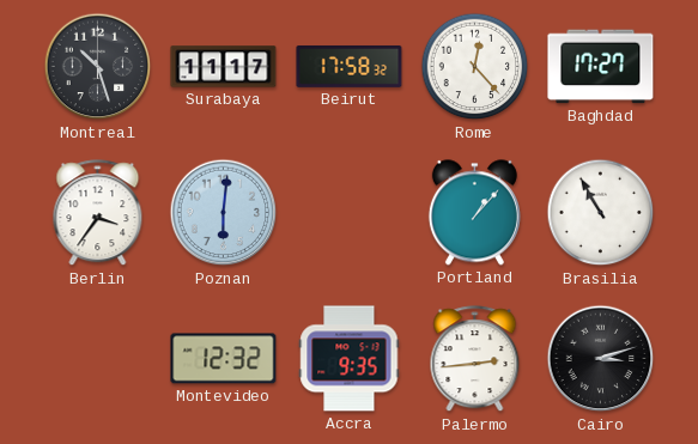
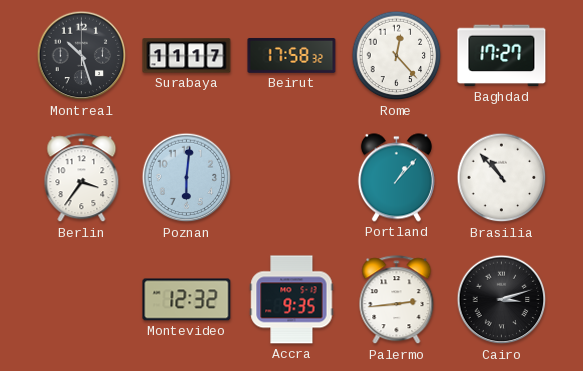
Brasilia: 10:55 -> 10:53 (502, 178)
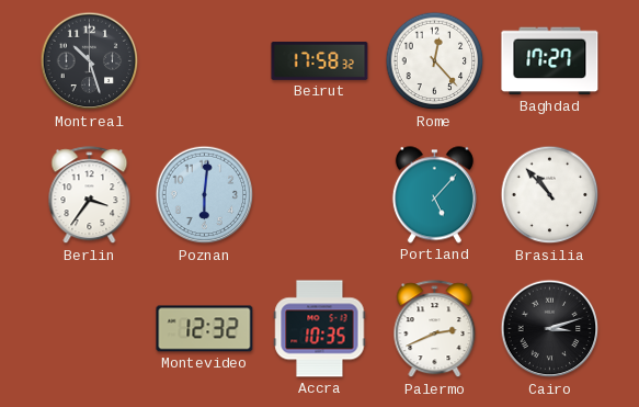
Surabaya: 11:17 -> none (187, 56)
Portland: 1:07 -> 5:07 (434, 195)
Accra: 9:35 -> 10:35 (320, 329)
Palermo: 2:44 -> 2:41 (435, 329)
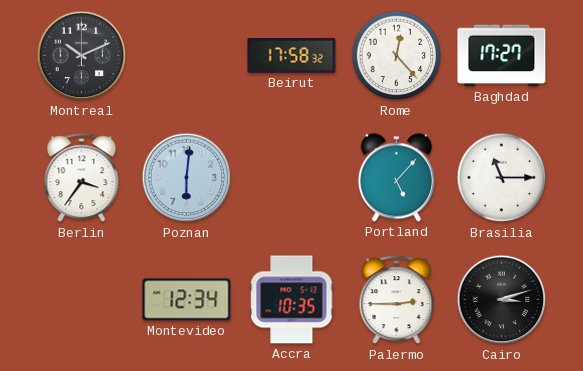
Montreal: 10:27 -> 10:11 (82, 56)
Brasilia: 10:53 -> 11:15 (502, 178)
Montevideo: 12:32 -> 12:34 (187, 300)
Palermo: 2:41 -> 2:45 (397, 300)
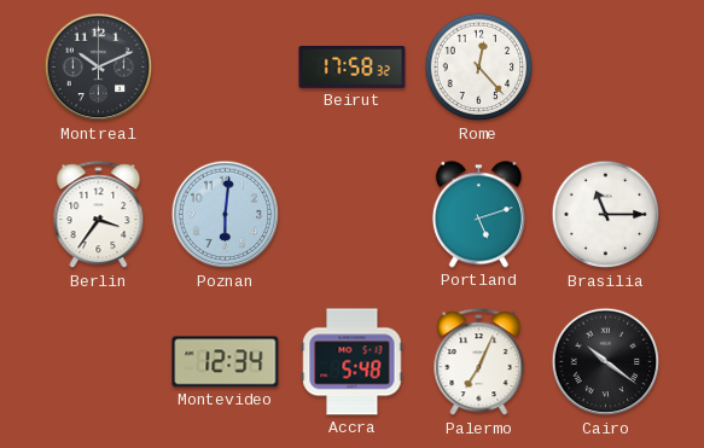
Baghdad: 17:27 -> none (502, 56)
Portland: 5:07 -> 5:12 (478, 215)
Accra: 10:35 -> 5:48 (353, 362)
Palermo: 2:45 -> 7:04 (479, 362)
Cairo: 3:12 -> 10:21 (606, 362)
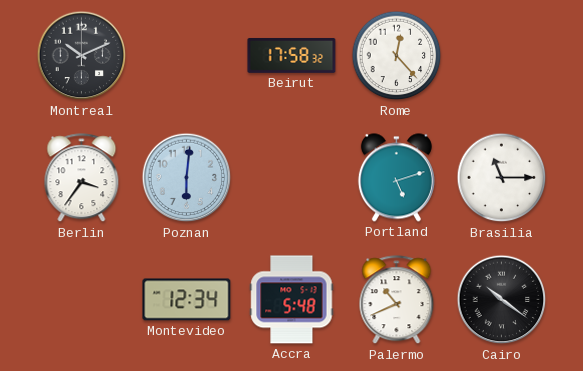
Palermo: 7:04 -> 10:41 (397, 300)
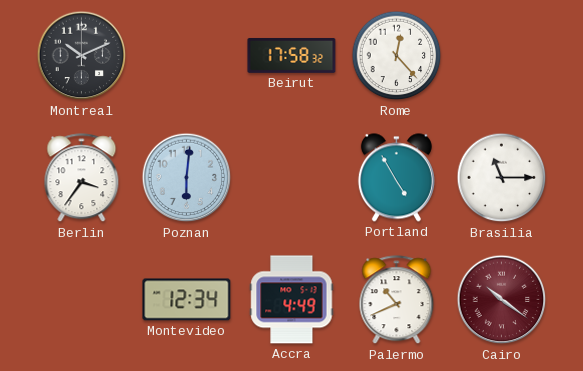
Portland: 5:12 -> 4:55 (396, 178)
Accra: 5:48 -> 4:49 (292, 300)
Cairo dial: black -> burgundy (502, 300)
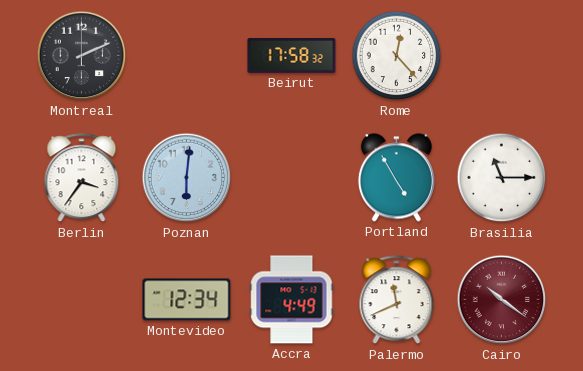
Montreal: 10:11 -> 2:11 (82, 56)
Palermo: 10:41 -> 11:41 (397, 300)
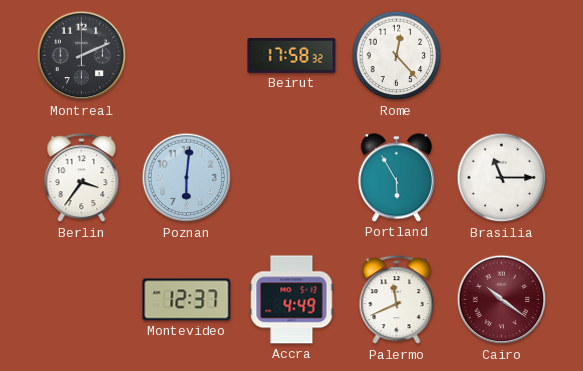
Portland: 4:55 -> 5:55 (396, 178)
Montevideo: 12:34 -> 12:37 (187, 300)
